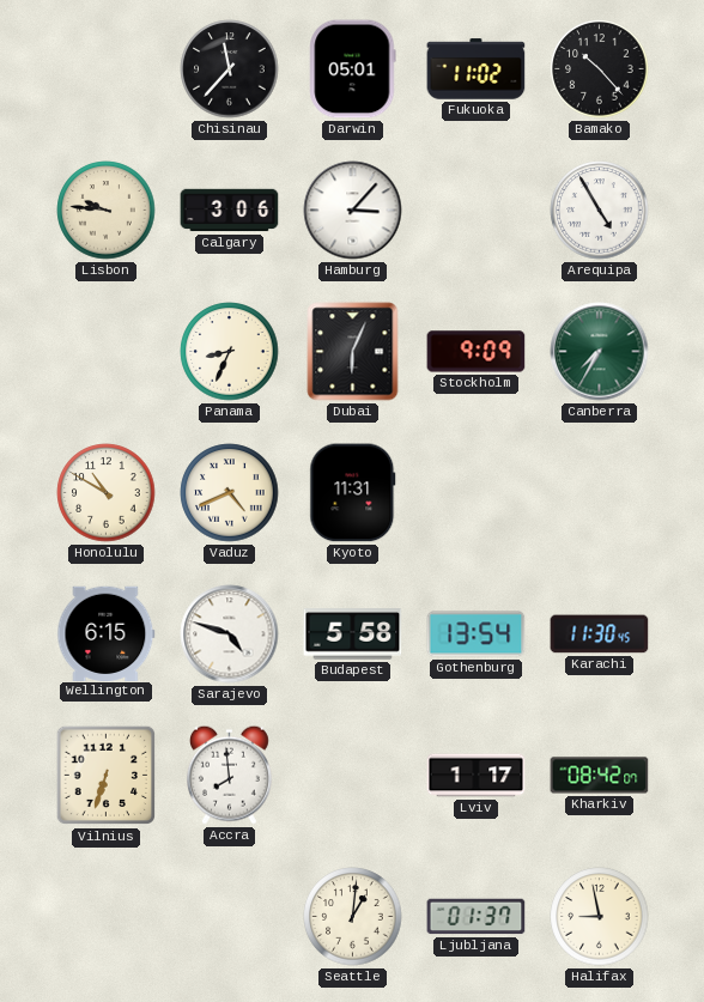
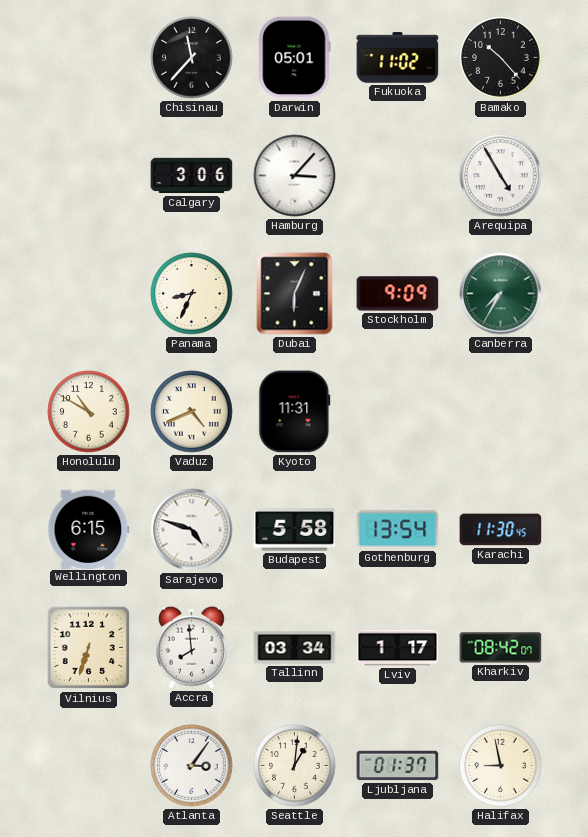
Lisbon: 9:46 -> none (107, 211)
Tallinn: none -> 03:34 (295, 648)
Atlanta: none -> 3:06 (192, 766)
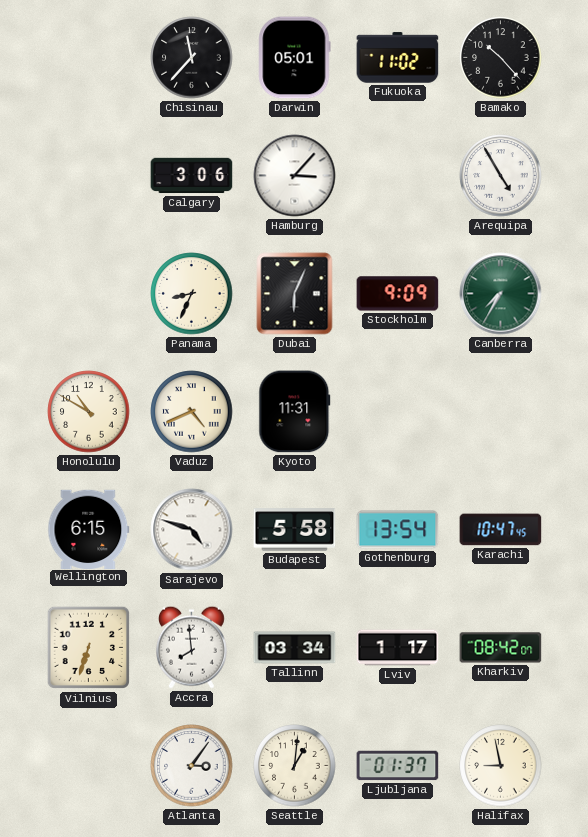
Karachi: 11:30 -> 10:47 (501, 530)
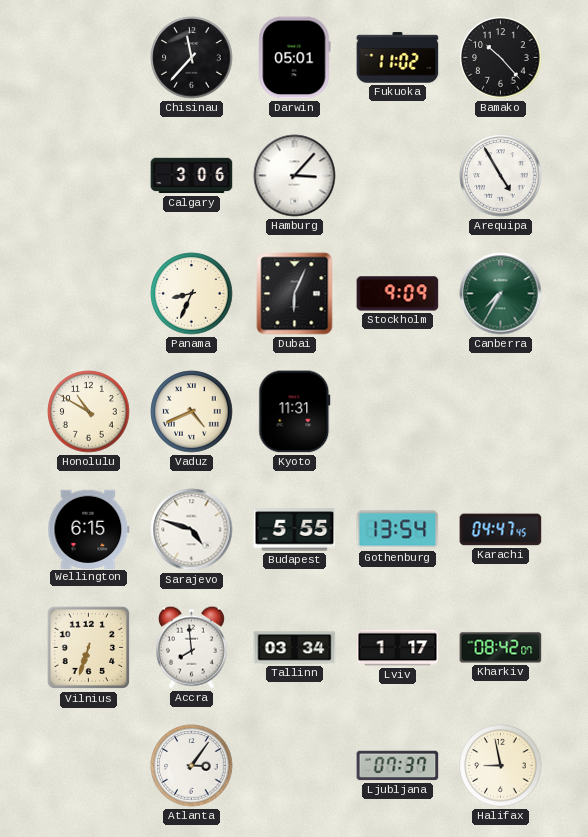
Budapest: 5:58 -> 5:55 (295, 530)
Karachi: 10:47 -> 04:47 (501, 530)
Seattle: 1:01 -> none (295, 766)
Ljubljana: 01:37 -> 07:37 (398, 766)
